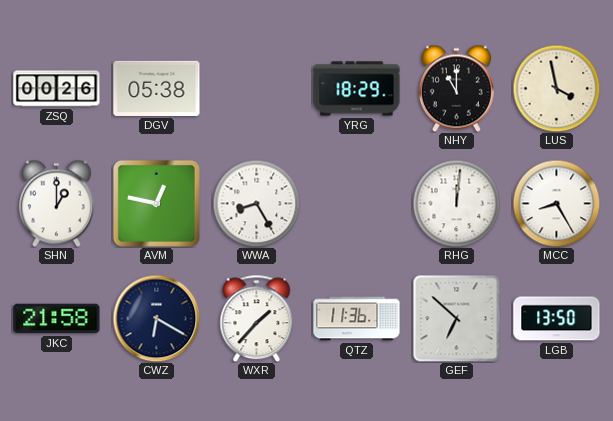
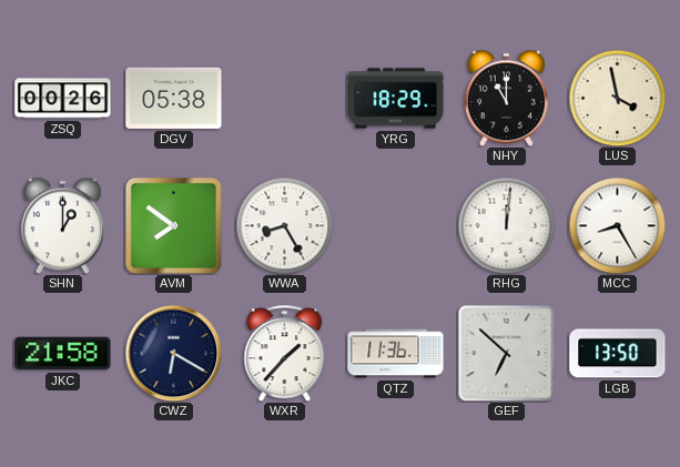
AVM: 12:47 -> 7:51 (173, 225)
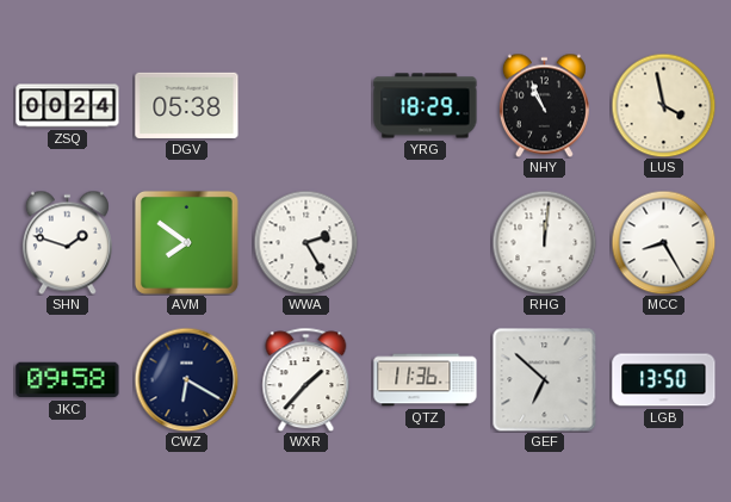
ZSQ: 00:26 -> 00:24 (68, 106)
NHY: 11:00 -> 10:56 (544, 105)
SHN: 1:00 -> 1:48 (67, 242)
WWA: 8:25 -> 2:25 (305, 242)
JKC: 21:58 -> 09:58 (68, 380)
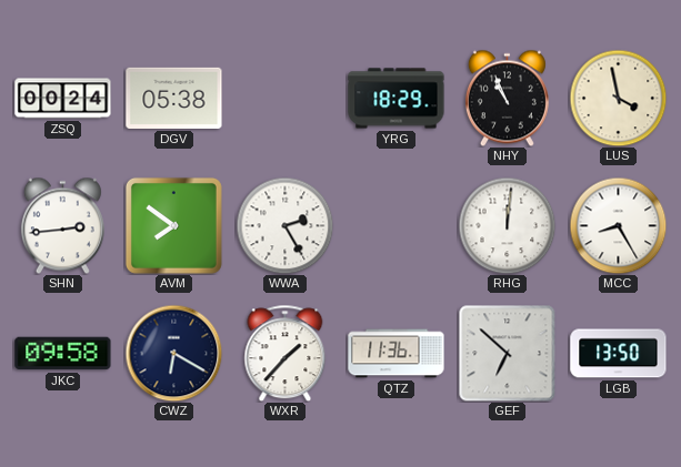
SHN: 1:48 -> 2:44 (62, 225)
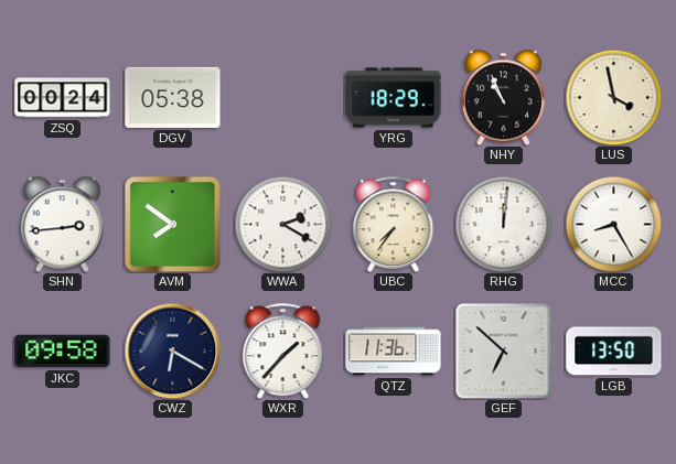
WWA: 2:25 -> 2:20 (282, 224)
UBC: none -> 7:36 (394, 224)
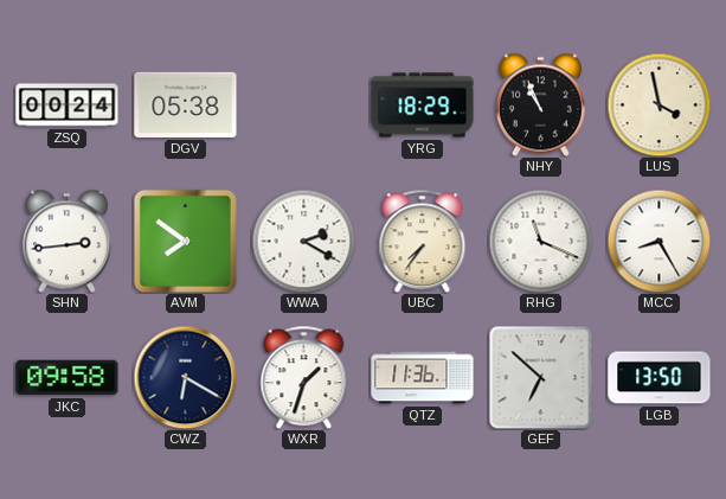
RHG: 12:01 -> 11:19 (540, 241)
WXR: 1:37 -> 1:33 (304, 377)
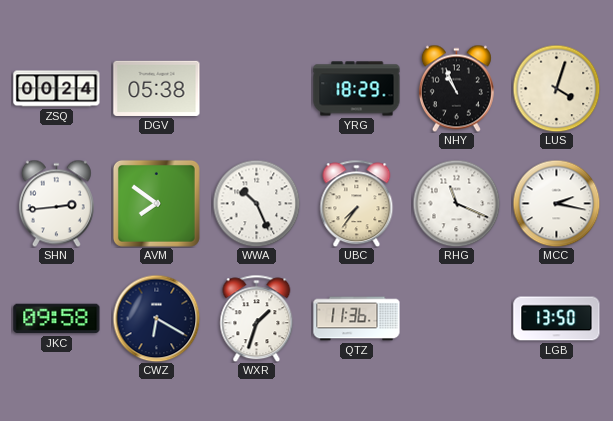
LUS: 3:58 -> 4:03 (556, 88)
WWA: 2:20 -> 10:26 (256, 203)
MCC: 8:25 -> 2:17 (556, 203)
GEF: 6:52 -> none (540, 377)
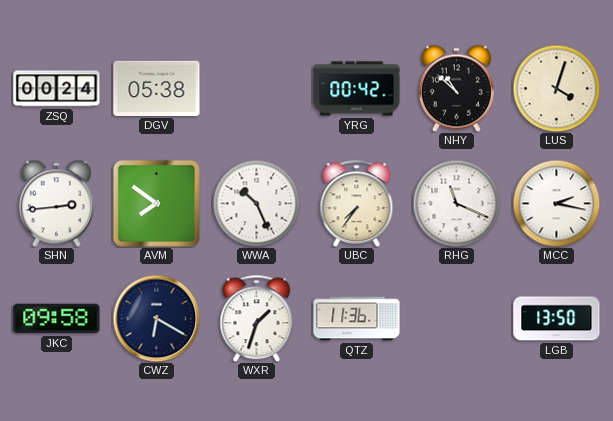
YRG: 18:29 -> 00:42 (357, 89)
NHY: 10:56 -> 10:52 (456, 88)
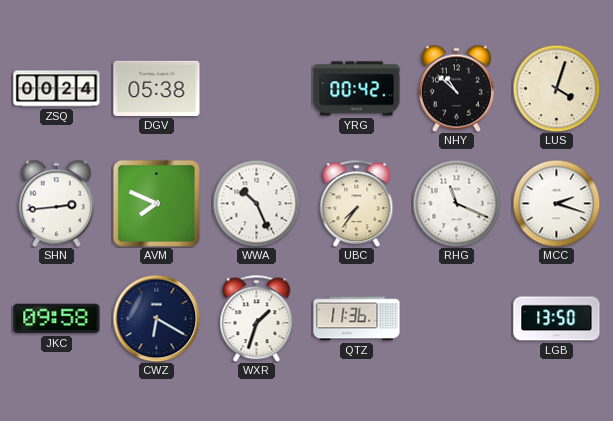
AVM: 7:51 -> 7:49 (156, 203)
MCC: 2:17 -> 2:18 (556, 203)
